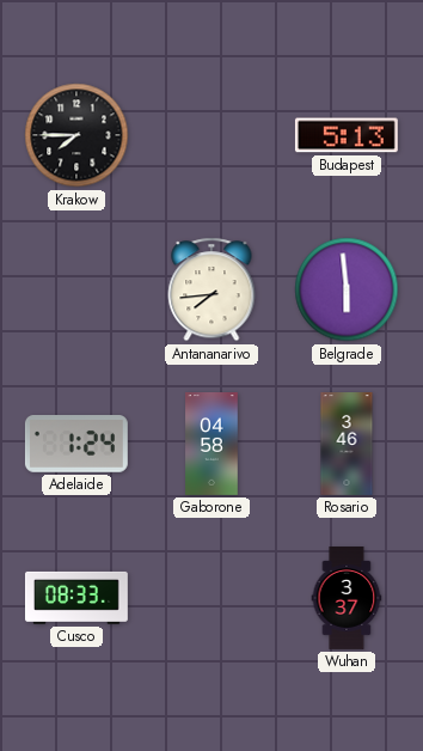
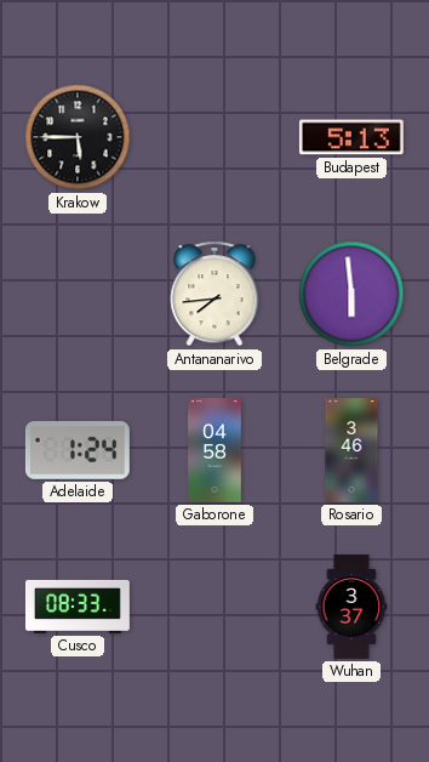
Krakow: 7:45 -> 5:45 (78, 137)
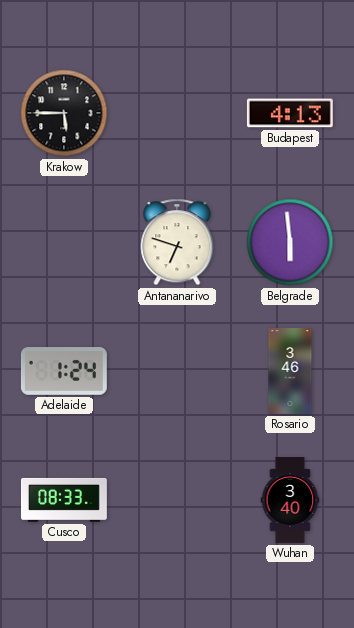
Budapest: 5:13 -> 4:13 (290, 113)
Antananarivo: 7:44 -> 6:48 (177, 242)
Gaborone: 04:58 -> none (215, 451)
Wuhan: 3:37 -> 3:40 (290, 501)
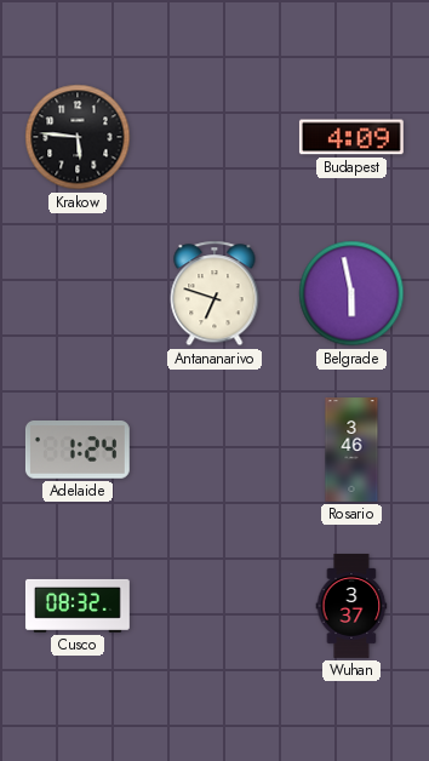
Krakow: 5:45 -> 5:46 (78, 137)
Budapest: 4:13 -> 4:09 (351, 137)
Belgrade: 5:59 -> 5:58 (351, 293)
Cusco: 08:33 -> 08:32 (78, 606)
Wuhan: 3:40 -> 3:37 (351, 607)
